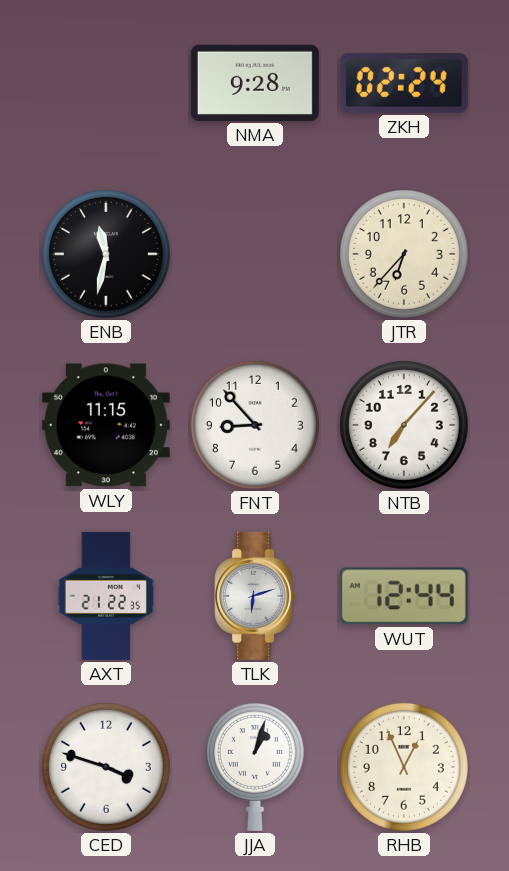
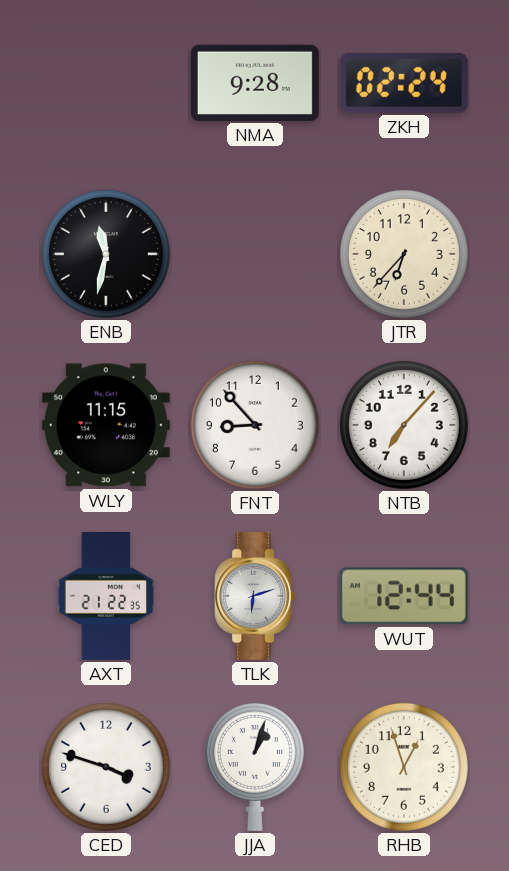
RHB: 12:56 -> 12:57 (404, 767)
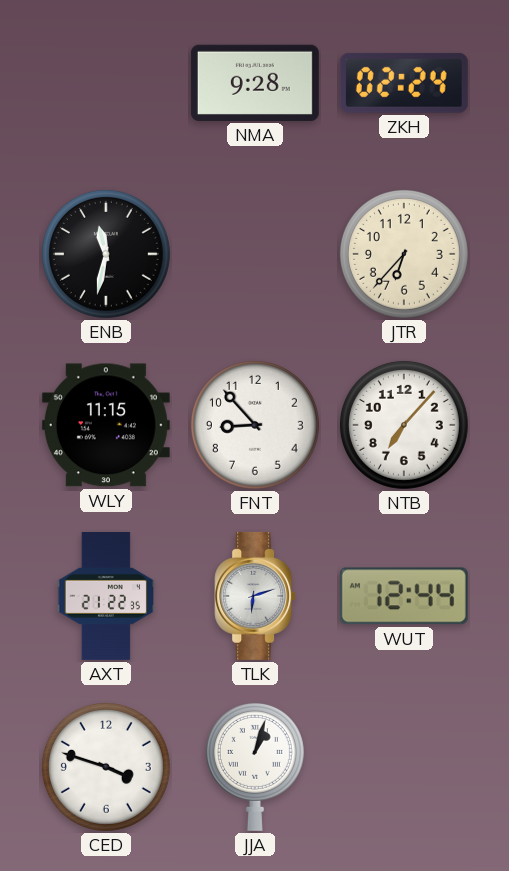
RHB: 12:57 -> none (404, 767)
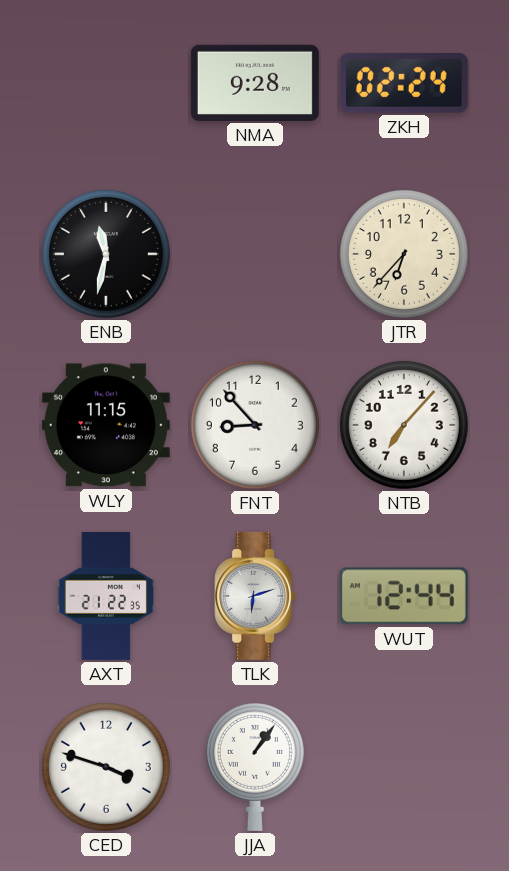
JJA: 1:03 -> 1:06 (255, 766)
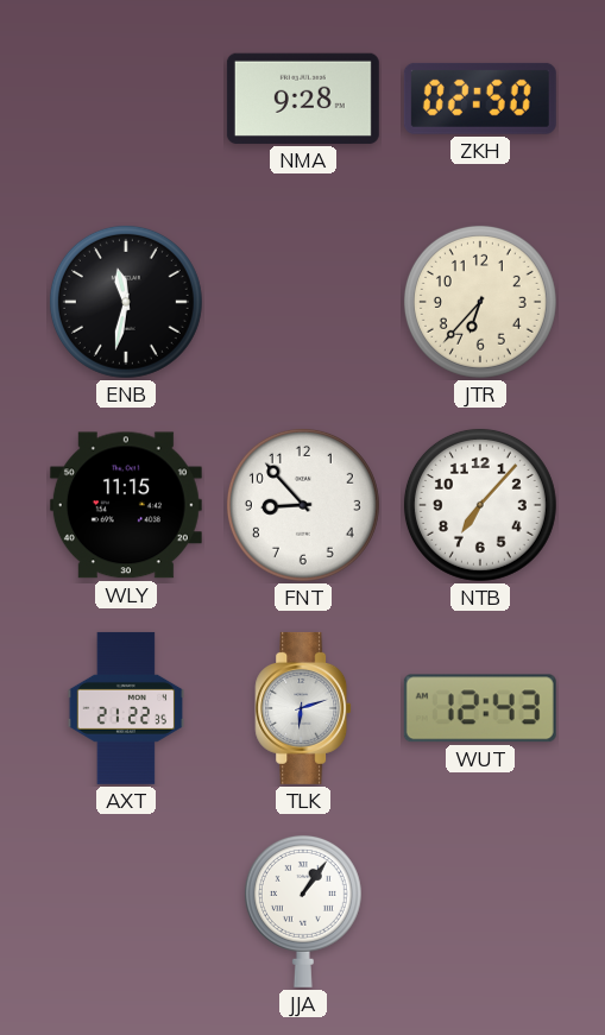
ZKH: 02:24 -> 02:50 (480, 99)
WUT: 12:44 -> 12:43 (480, 708)
CED: 3:48 -> none (106, 767)
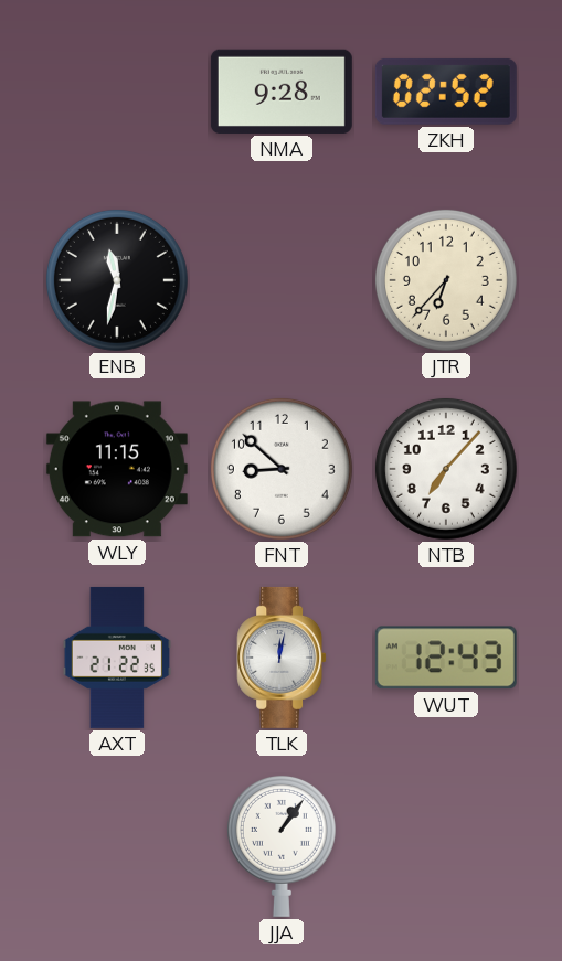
ZKH: 02:50 -> 02:52 (446, 92)
FNT: 8:53 -> 8:52 (282, 469)
TLK: 6:12 -> 12:02 (282, 658)
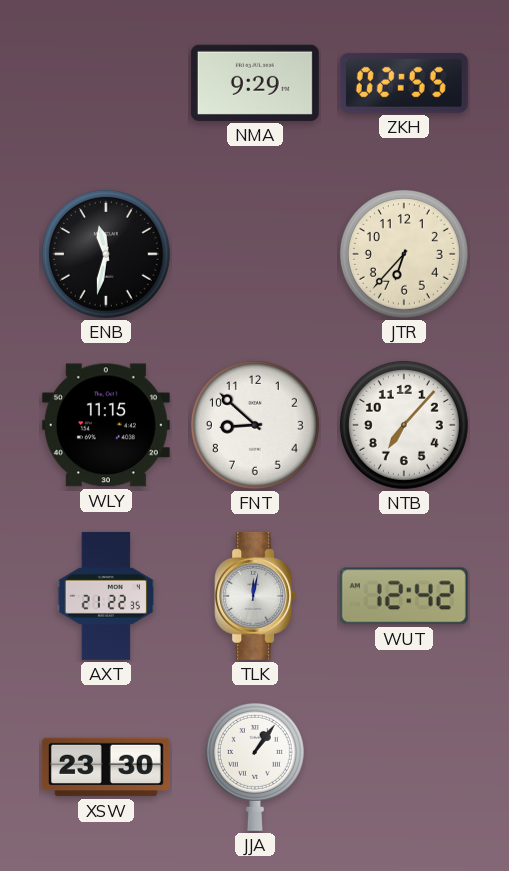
NMA: 9:28 -> 9:29 (255, 83)
ZKH: 02:52 -> 02:55 (404, 83)
WUT: 12:43 -> 12:42 (404, 596)
XSW: none -> 23:30 (106, 767)
